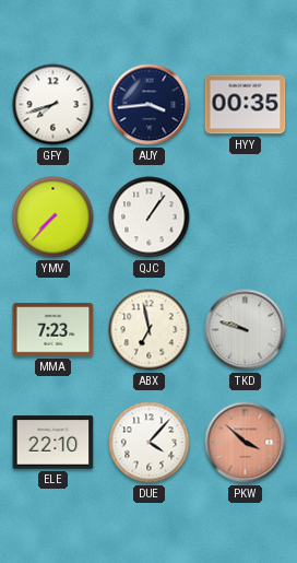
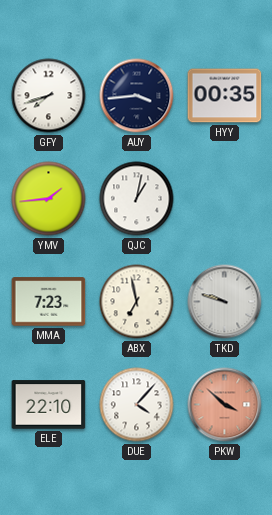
YMV: 7:37 -> 1:44 (49, 199)
QJC: 1:06 -> 1:02 (137, 199)
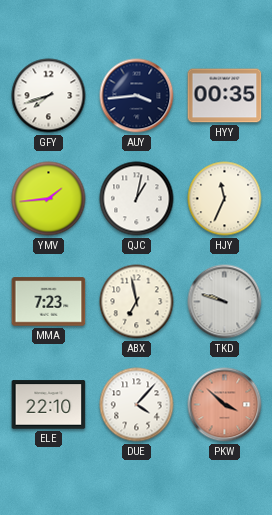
HJY: none -> 11:34 (225, 199)
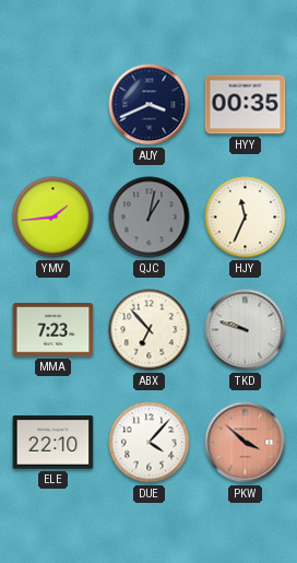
GFY: 7:42 -> none (49, 96)
AUY: 3:44 -> 3:41 (150, 105)
QJC dial: white -> grey (150, 218)
ABX: 6:58 -> 6:53 (150, 330)
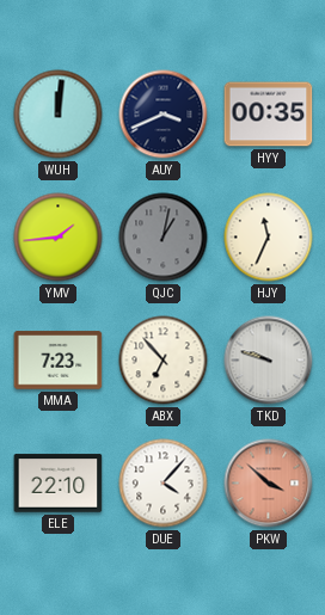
WUH: none -> 12:01 (59, 115)
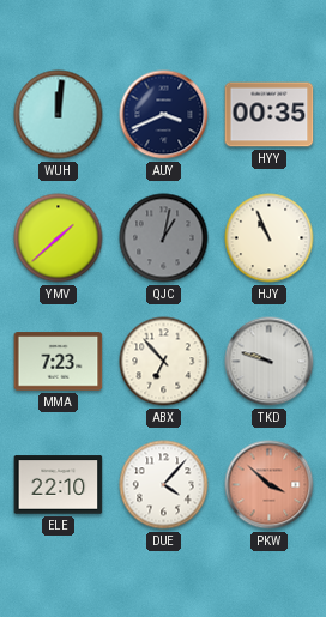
YMV: 1:44 -> 1:38 (59, 238)
HJY: 11:34 -> 10:56 (270, 238)
